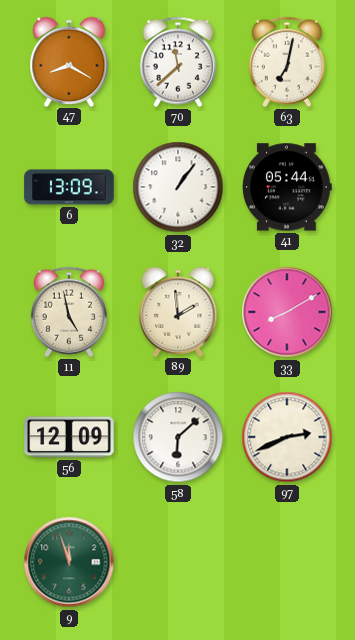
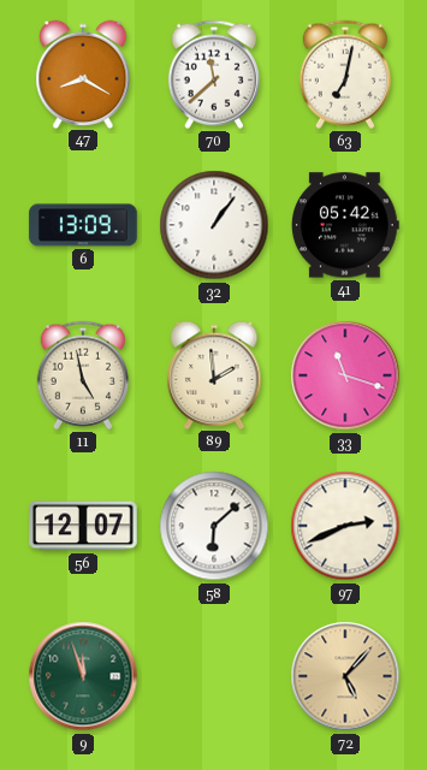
41: 05:44 -> 05:42 (346, 225)
33: 8:10 -> 11:18 (345, 375)
56: 12:09 -> 12:07 (83, 526)
72: none -> 5:07 (345, 676)
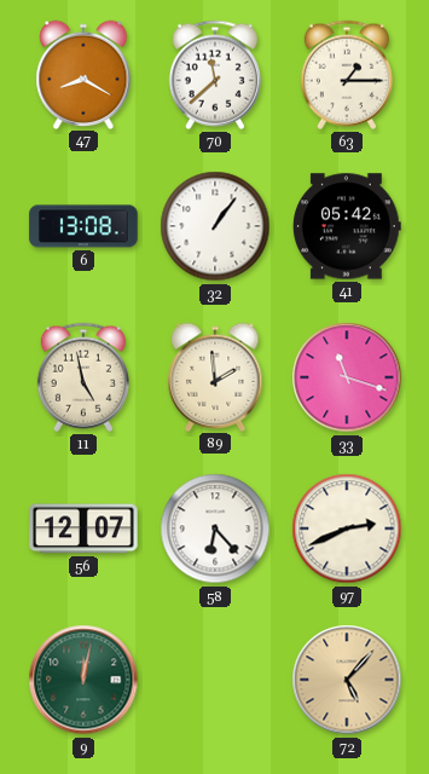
63: 7:02 -> 1:15 (347, 75)
6: 13:09 -> 13:08 (83, 226)
58: 6:08 -> 6:23 (215, 528)
9: 11:57 -> 12:02 (83, 680)
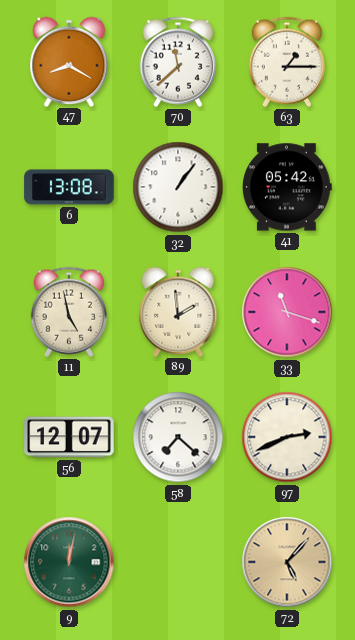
58: 6:23 -> 7:22 (178, 437)
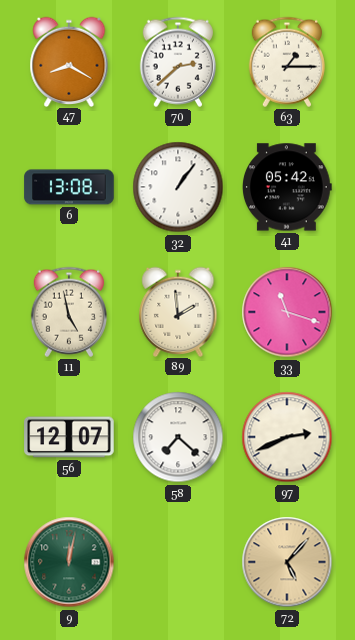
70: 11:38 -> 2:38 (178, 62)
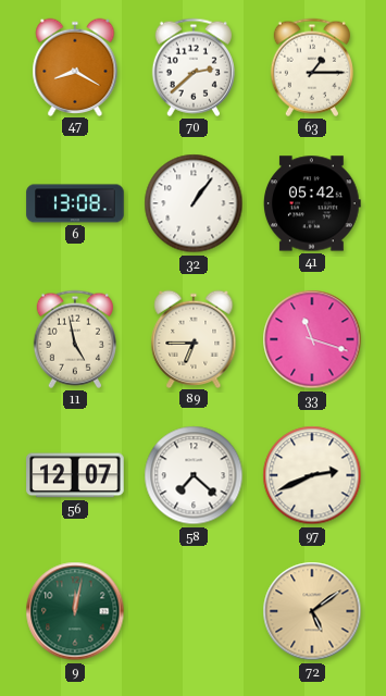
89: 1:59 -> 6:45 (194, 338)
72: 5:07 -> 5:09 (312, 611)
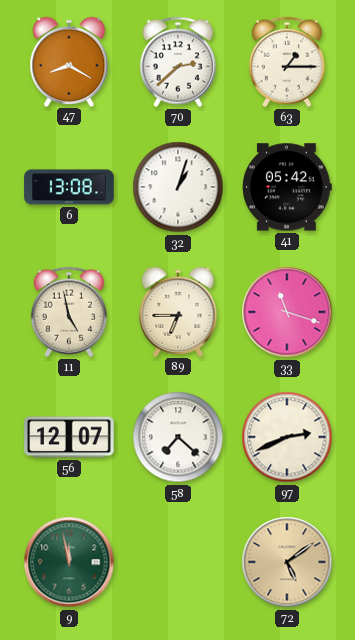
32: 1:06 -> 1:03 (178, 187)
9: 12:02 -> 11:58 (69, 562)
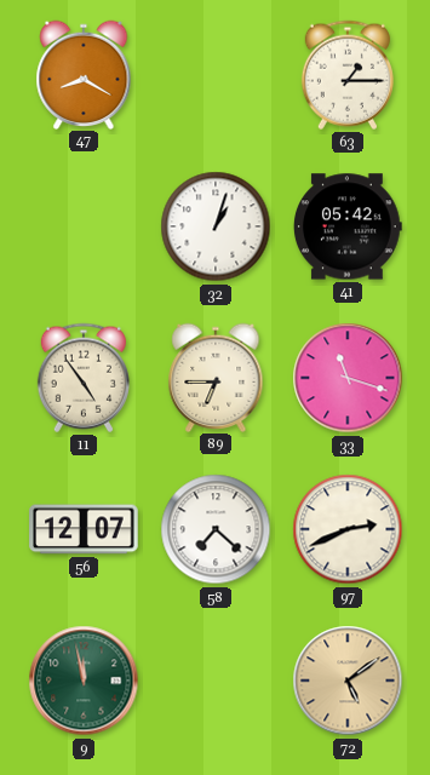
70: 2:38 -> none (178, 62)
6: 13:08 -> none (69, 187)
11: 4:58 -> 4:54 (84, 378)
